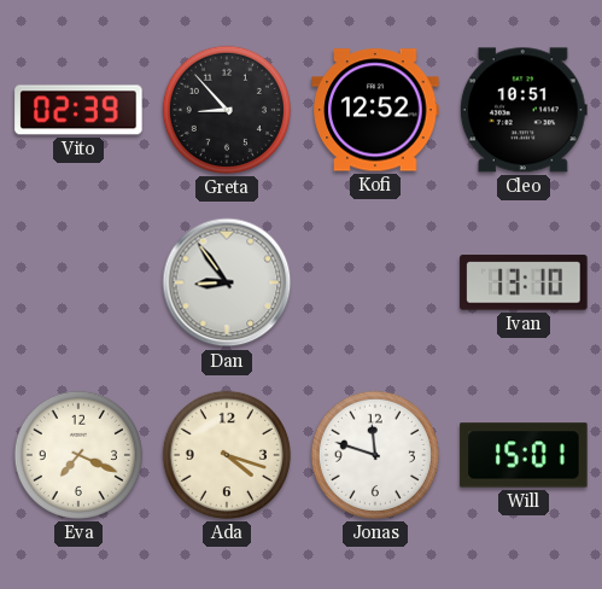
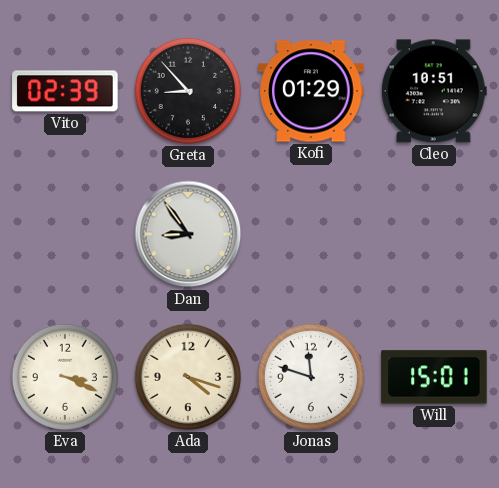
Kofi: 12:52 -> 01:29 (311, 91)
Ivan: 13:10 -> none (524, 282)
Eva: 7:19 -> 3:19 (65, 377)
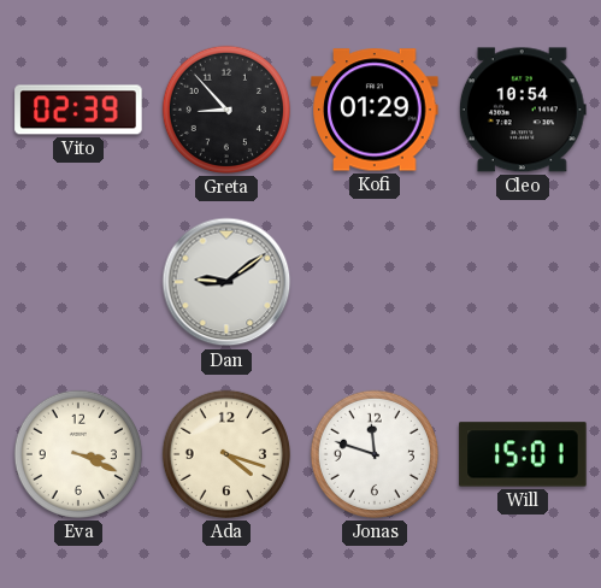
Cleo: 10:51 -> 10:54 (523, 110)
Dan: 8:54 -> 9:09 (226, 282)
